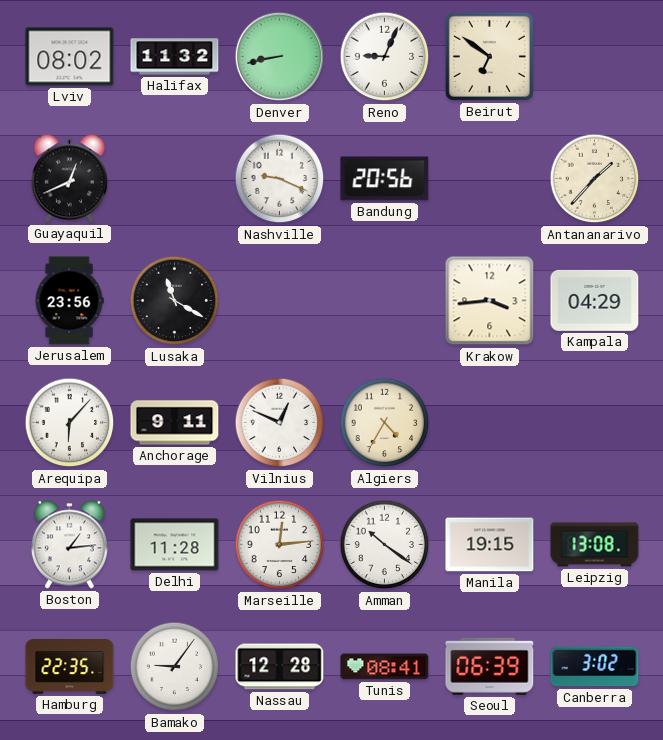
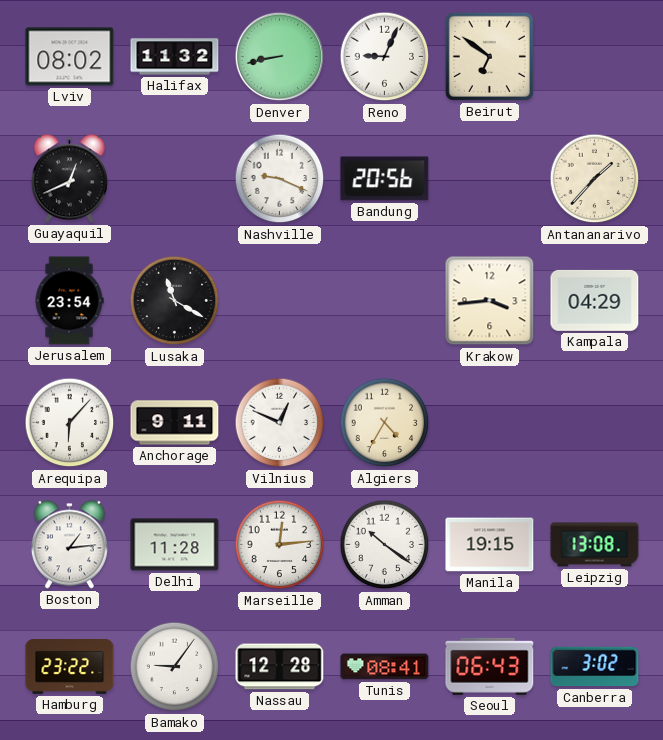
Jerusalem: 23:56 -> 23:54 (69, 301)
Hamburg: 22:35 -> 23:22 (70, 667)
Seoul: 06:39 -> 06:43 (490, 666)
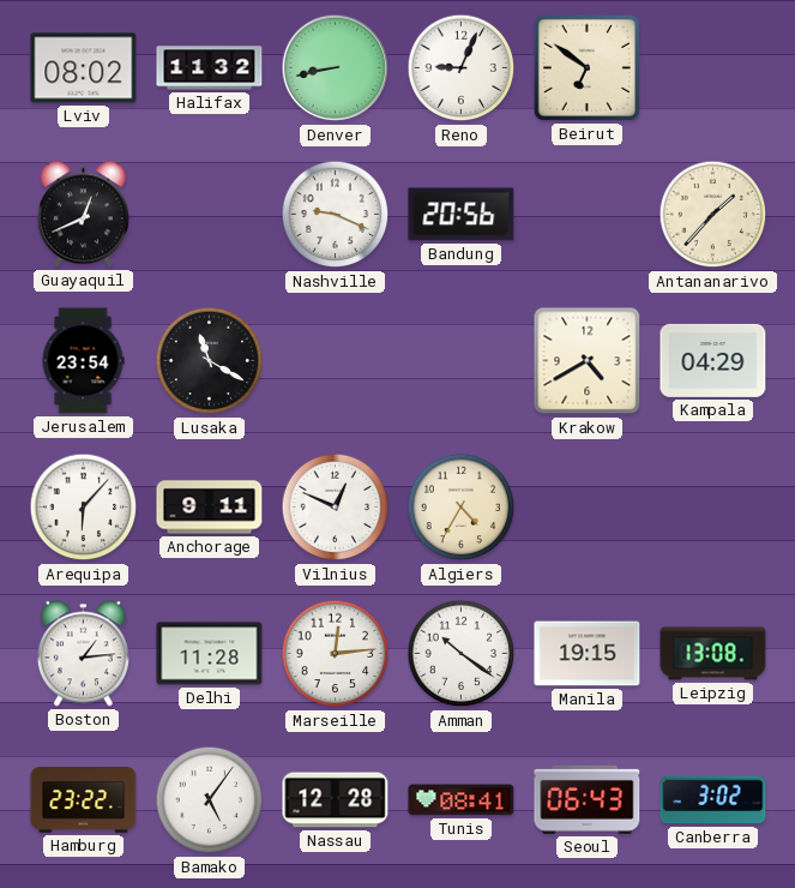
Krakow: 3:44 -> 4:40 (588, 361)
Bamako: 9:06 -> 5:06 (210, 800)
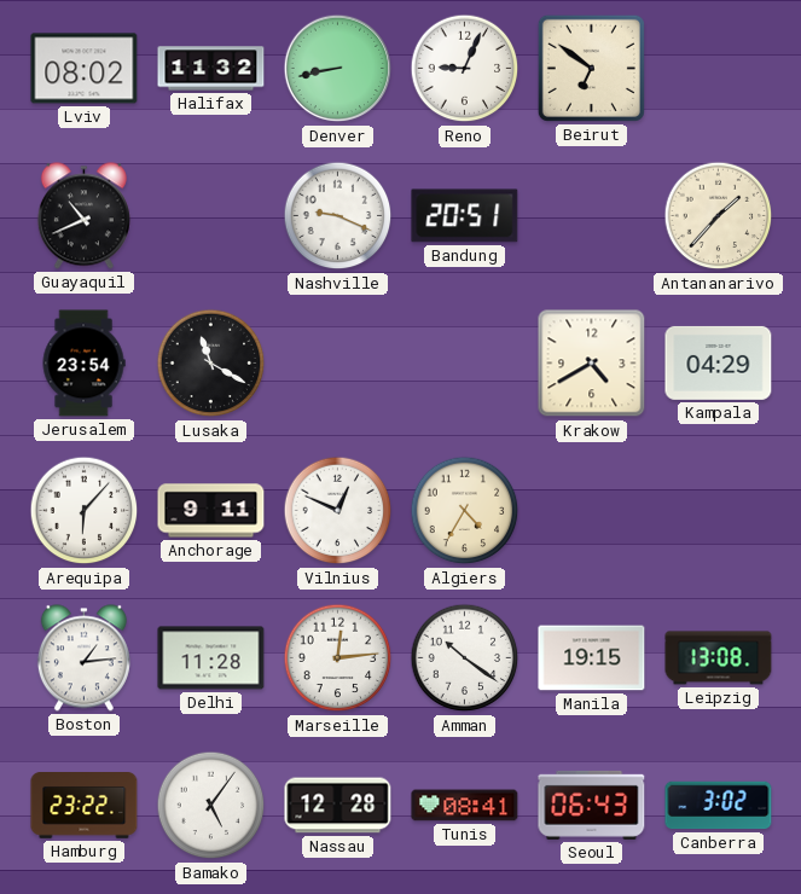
Guayaquil: 12:41 -> 10:41 (83, 216)
Bandung: 20:56 -> 20:51 (465, 216)
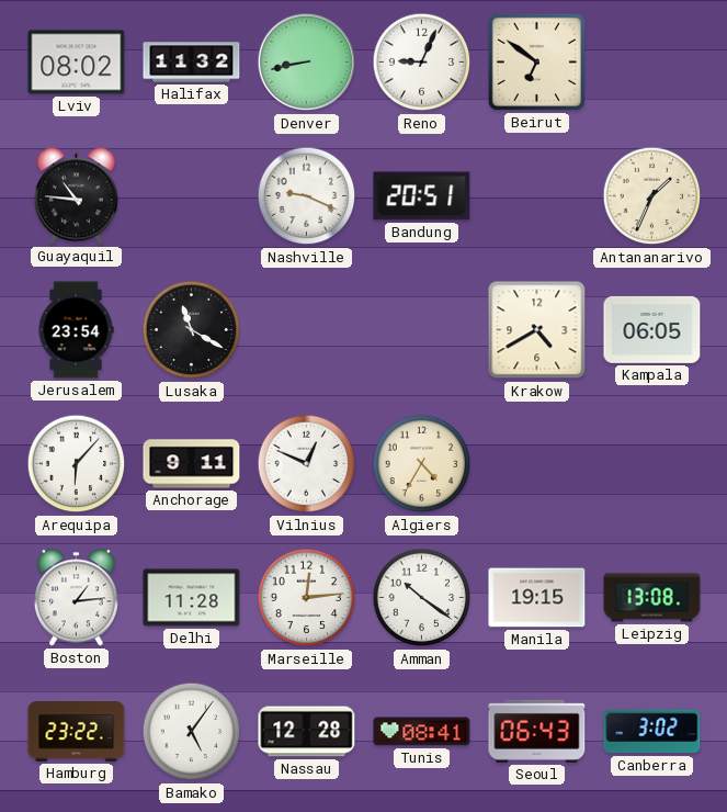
Guayaquil: 10:41 -> 10:46 (76, 196)
Antananarivo: 1:37 -> 1:34 (652, 196)
Kampala: 04:29 -> 06:05 (652, 329)
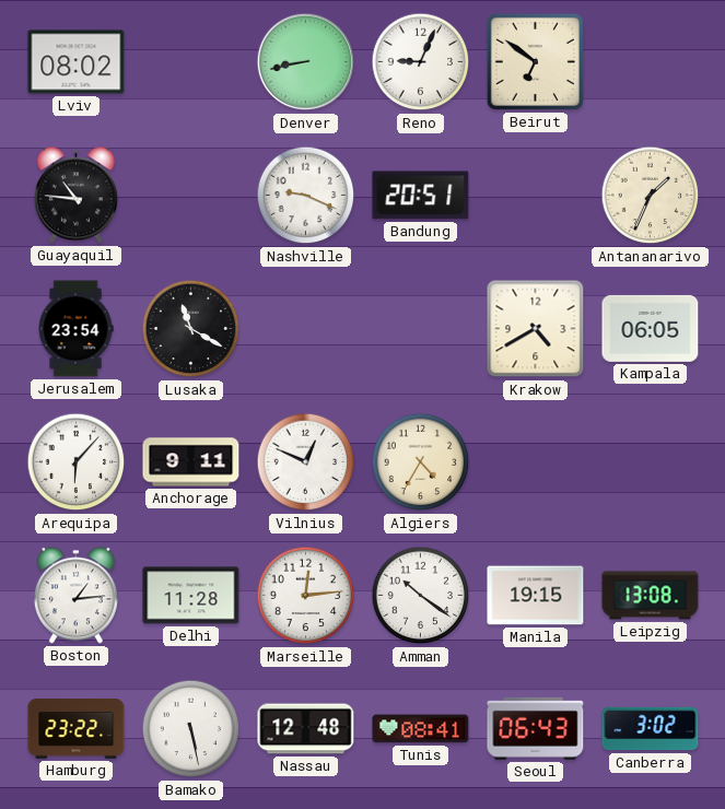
Halifax: 11:32 -> none (192, 63)
Bamako: 5:06 -> 5:28 (191, 729)
Nassau: 12:28 -> 12:48 (306, 729)
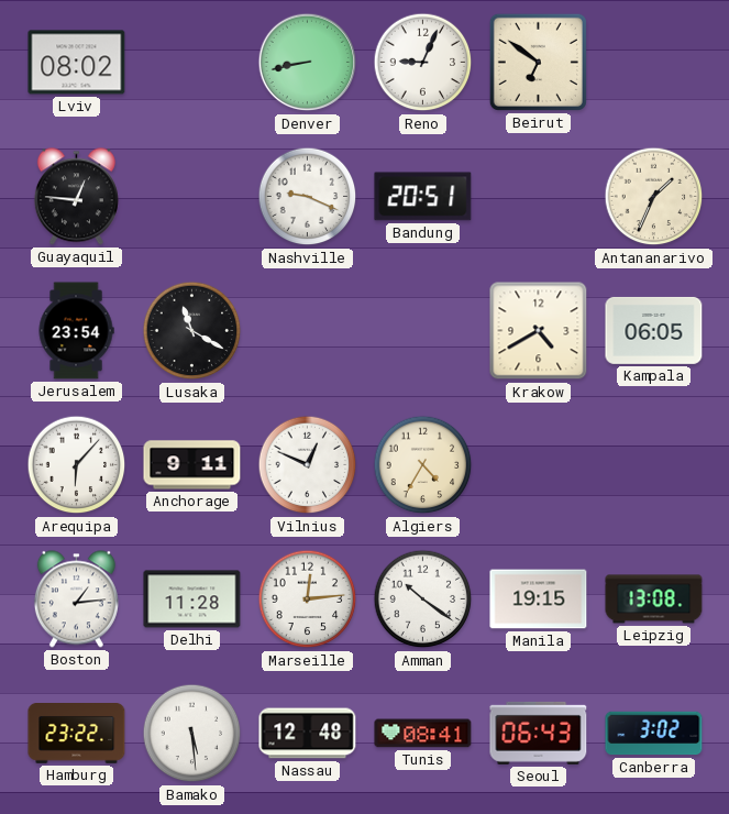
Guayaquil: 10:46 -> 12:46 (76, 197)
Bamako: 5:28 -> 5:29 (192, 734)
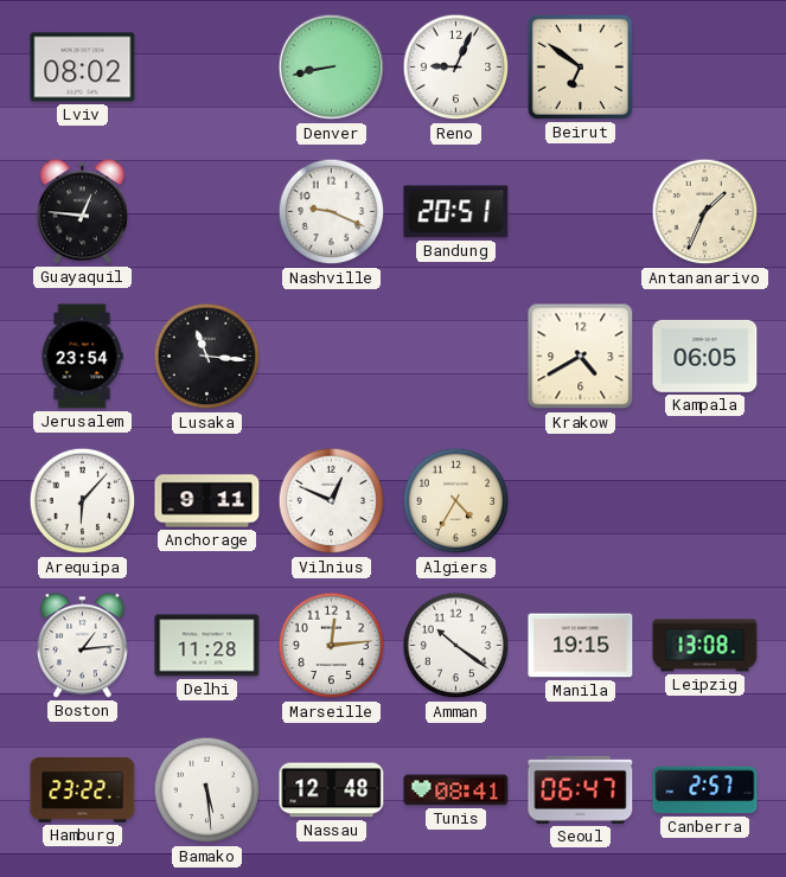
Lusaka: 11:20 -> 11:16 (207, 357)
Seoul: 06:43 -> 06:47 (581, 789)
Canberra: 3:02 -> 2:57 (705, 790)
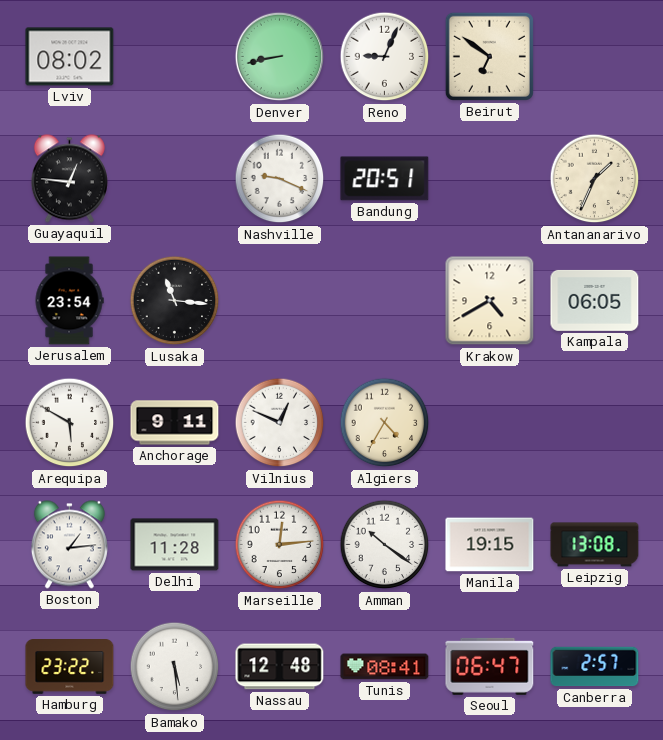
Arequipa: 6:07 -> 5:50 (70, 423)
